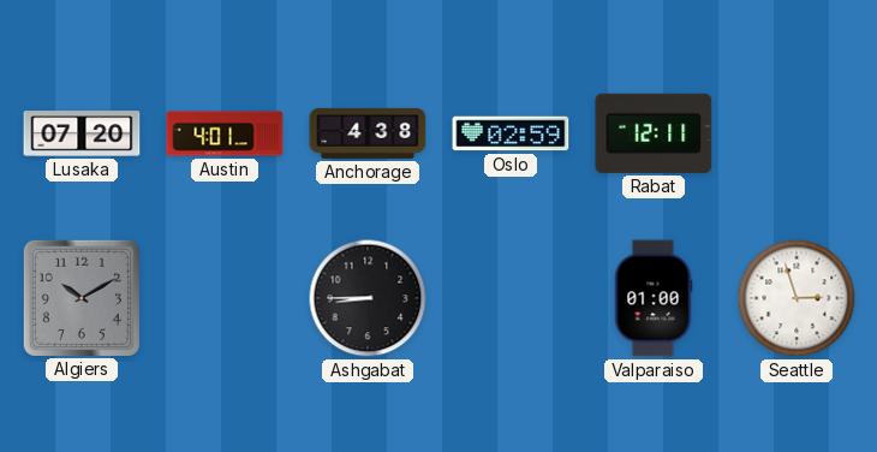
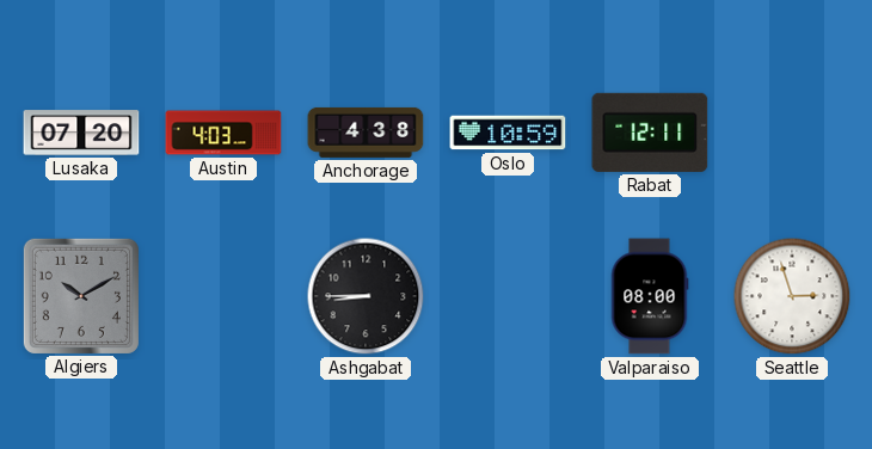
Austin: 4:01 -> 4:03 (223, 133)
Oslo: 02:59 -> 10:59 (508, 133)
Valparaiso: 01:00 -> 08:00 (650, 296)
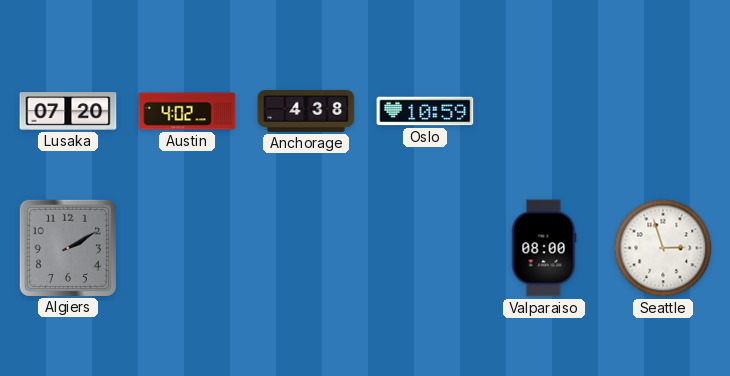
Austin: 4:03 -> 4:02 (187, 111)
Rabat: 12:11 -> none (650, 133)
Algiers: 10:10 -> 2:10 (68, 248)
Ashgabat: 8:45 -> none (366, 296)
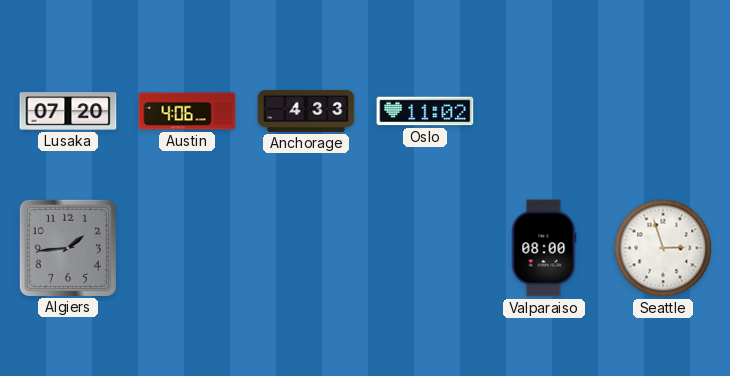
Austin: 4:02 -> 4:06 (187, 111)
Anchorage: 4:38 -> 4:33 (306, 111)
Oslo: 10:59 -> 11:02 (425, 111)
Algiers: 2:10 -> 1:44 (68, 248)
